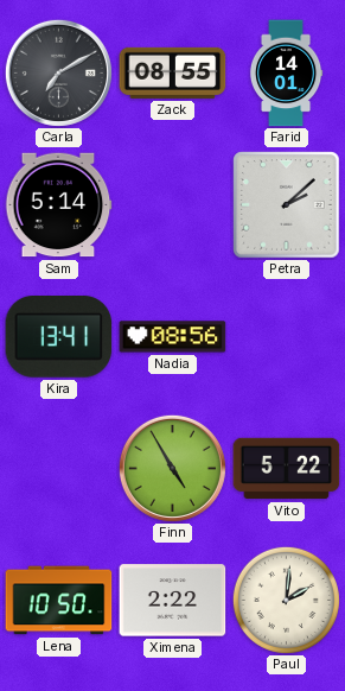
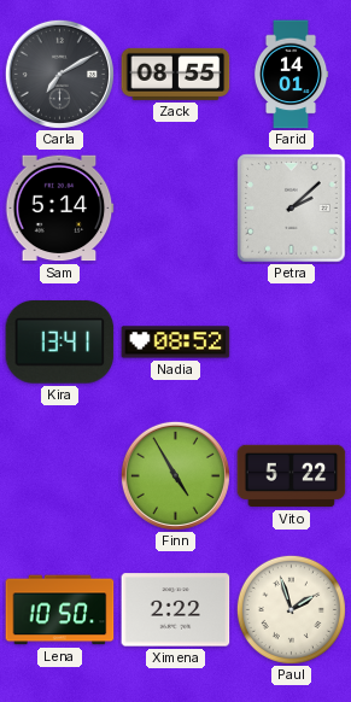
Nadia: 08:56 -> 08:52 (176, 343)
Paul: 2:01 -> 1:57 (291, 609)
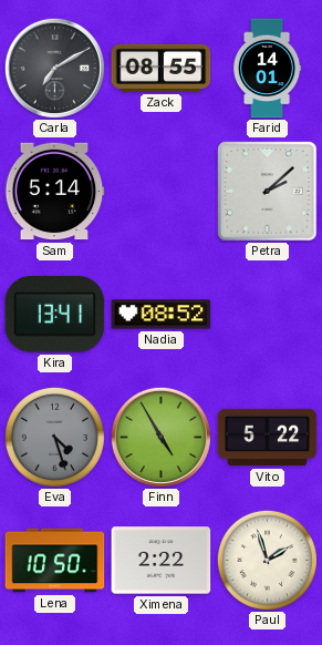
Eva: none -> 4:27 (54, 437)
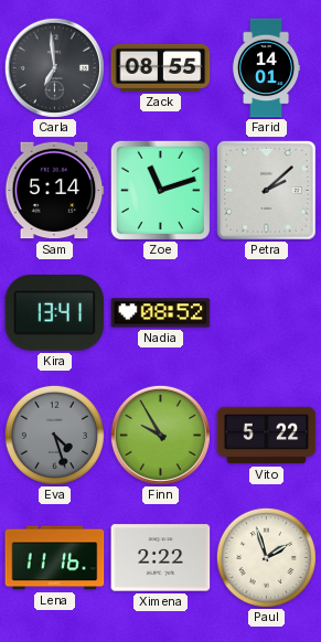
Carla: 7:10 -> 6:59 (54, 67)
Zoe: none -> 11:12 (160, 190)
Finn: 4:55 -> 9:55 (160, 435)
Lena: 10:50 -> 11:16 (55, 558)
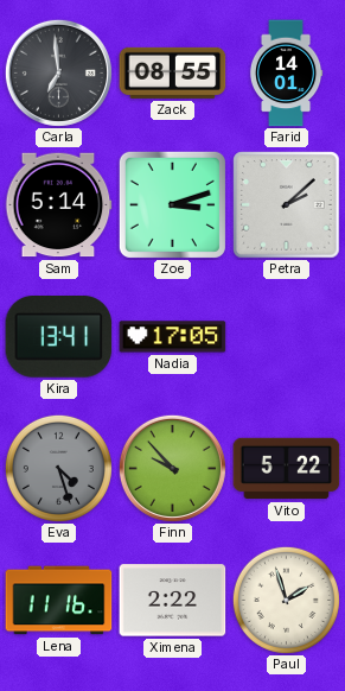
Zoe: 11:12 -> 3:12 (172, 204)
Nadia: 08:52 -> 17:05 (173, 337)
Finn: 9:55 -> 9:53 (172, 468)
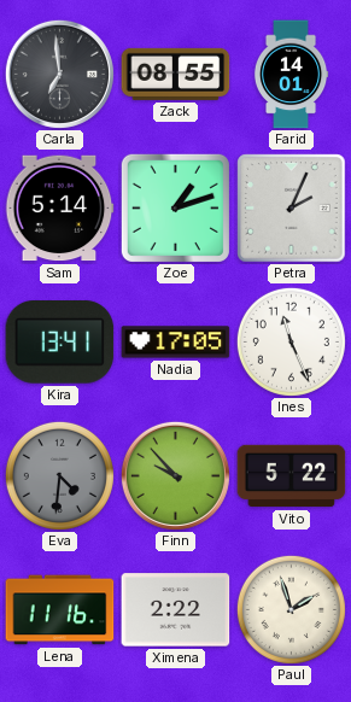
Zoe: 3:12 -> 1:12 (175, 207)
Petra: 2:08 -> 2:04 (292, 209)
Ines: none -> 11:26 (291, 341)
Eva: 4:27 -> 4:31 (59, 475)
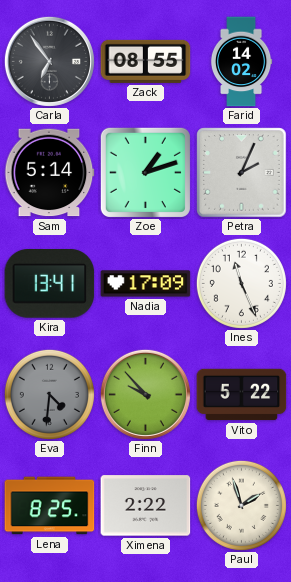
Carla: 6:59 -> 6:54 (49, 61)
Farid: 14:01 -> 14:02 (241, 62)
Nadia: 17:05 -> 17:09 (146, 284)
Lena: 11:16 -> 8:25 (50, 506)
